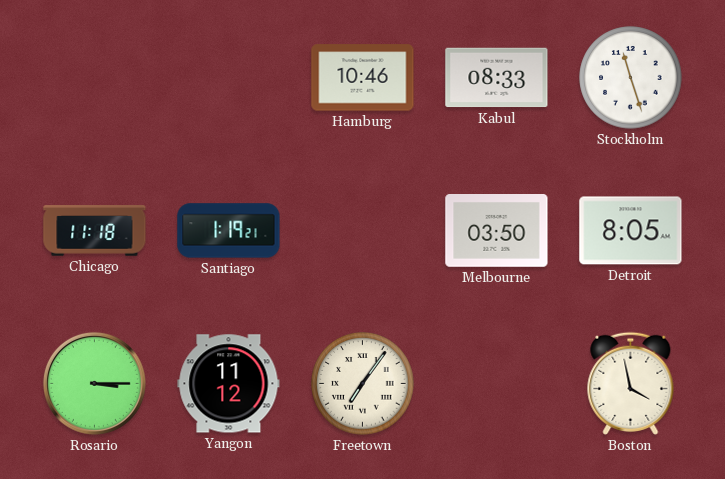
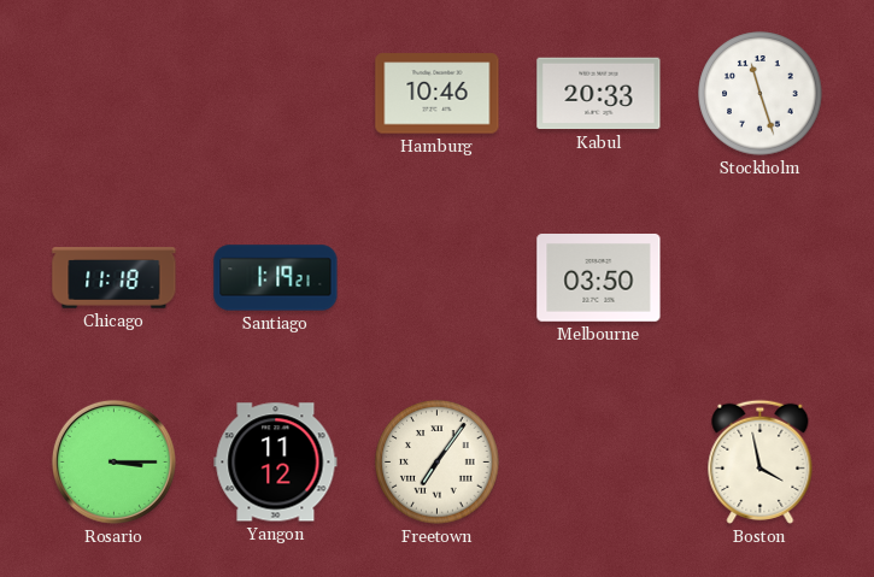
Kabul: 08:33 -> 20:33 (599, 94)
Detroit: 8:05 -> none (631, 231)
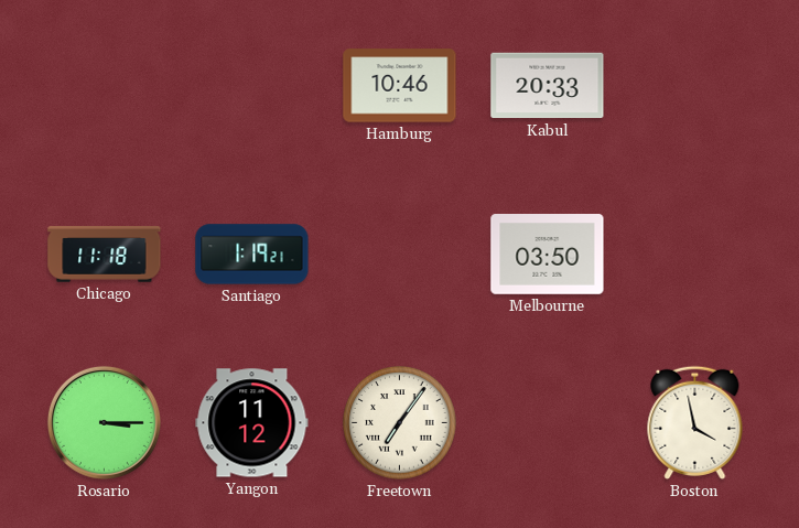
Stockholm: 11:27 -> none (761, 94)
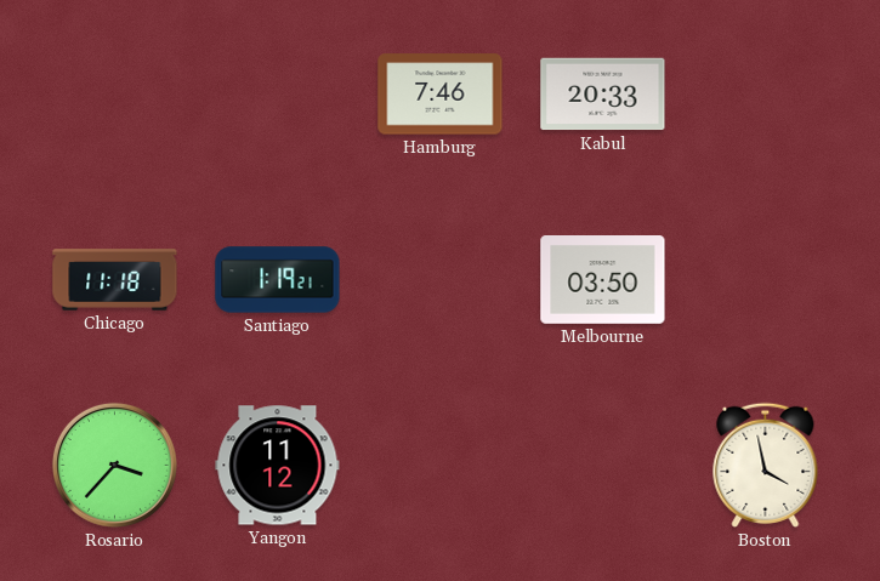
Hamburg: 10:46 -> 7:46 (441, 95)
Rosario: 3:15 -> 3:37 (114, 465)
Freetown: 7:06 -> none (400, 423)
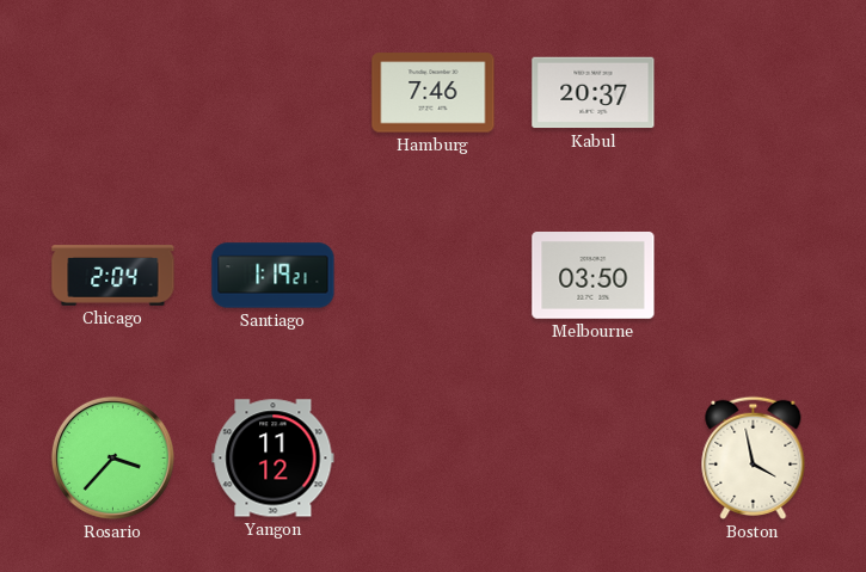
Kabul: 20:33 -> 20:37 (594, 93)
Chicago: 11:18 -> 2:04 (113, 276)
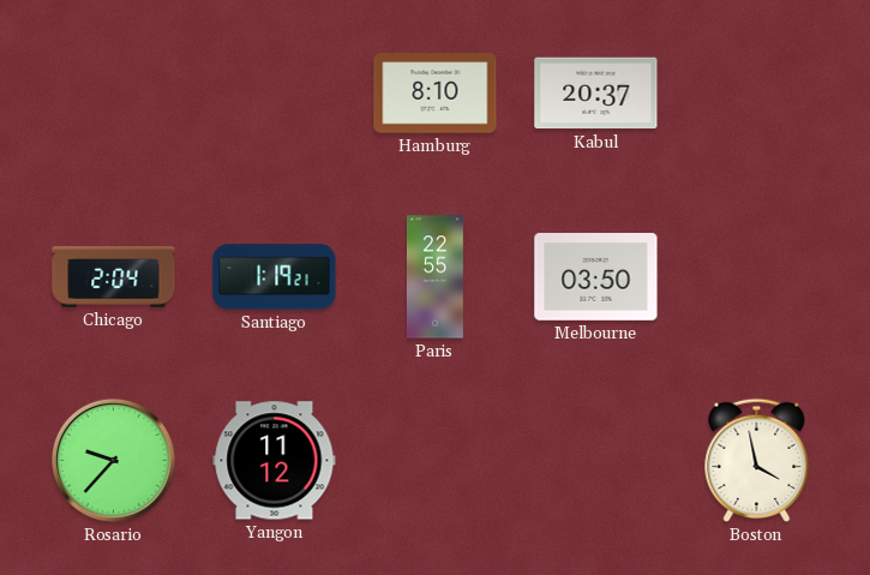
Hamburg: 7:46 -> 8:10 (436, 94)
Paris: none -> 22:55 (434, 277)
Rosario: 3:37 -> 9:37 (113, 460)
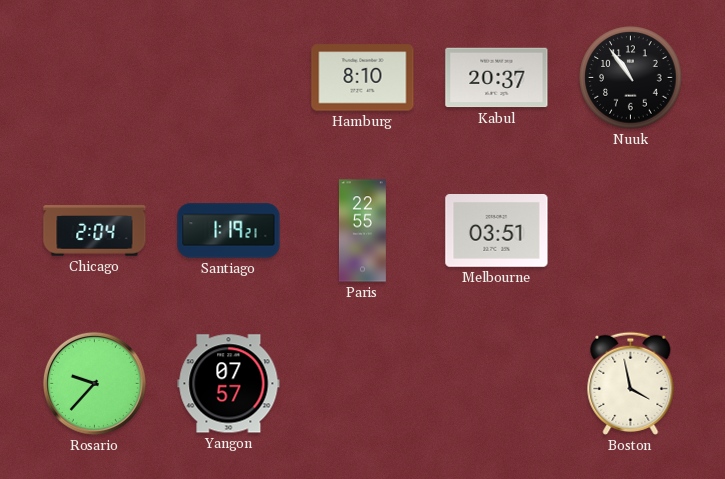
Nuuk: none -> 10:54 (631, 78)
Melbourne: 03:50 -> 03:51 (497, 231)
Yangon: 11:12 -> 07:57 (229, 384)
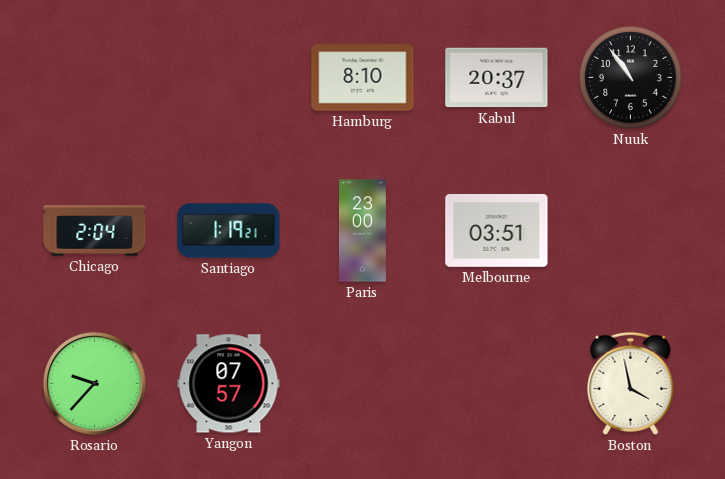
Paris: 22:55 -> 23:00 (362, 231)
